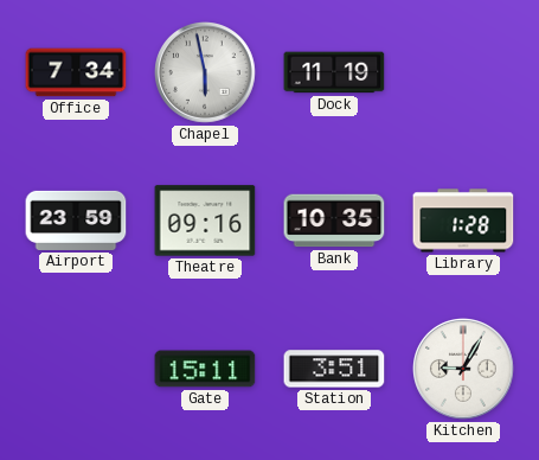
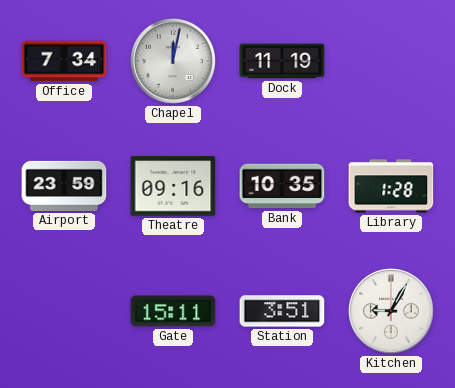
Chapel: 5:58 -> 12:02 (174, 61)
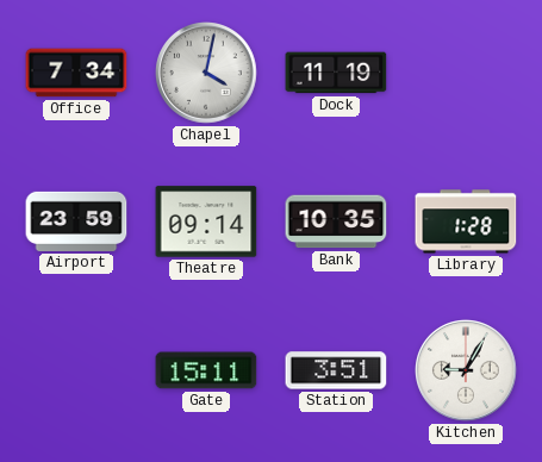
Chapel: 12:02 -> 4:02 (207, 73)
Theatre: 09:16 -> 09:14 (206, 221)
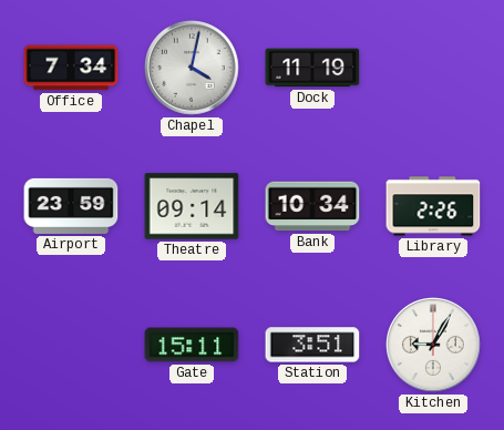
Bank: 10:35 -> 10:34 (312, 206)
Library: 1:28 -> 2:26 (433, 206)
